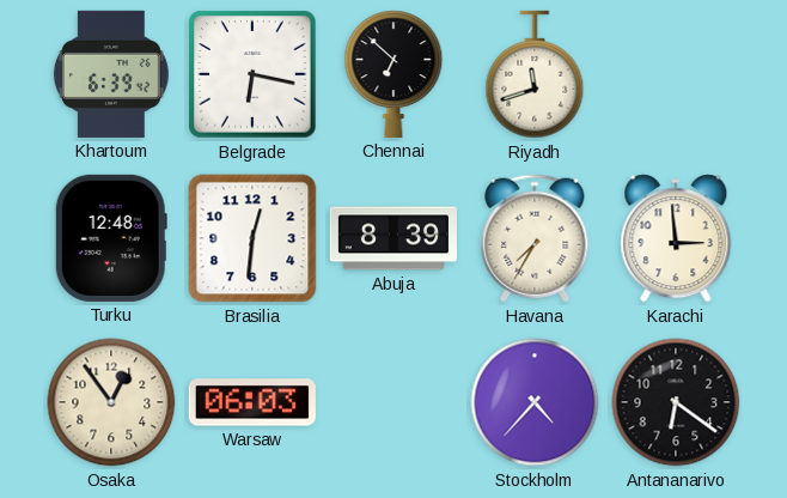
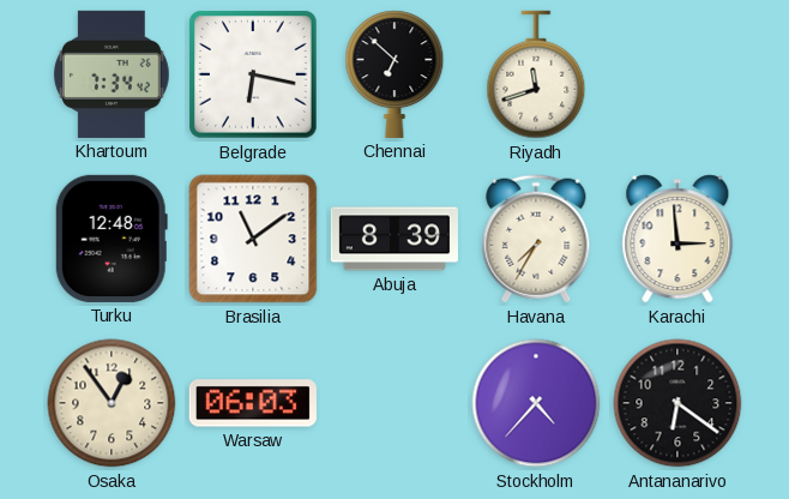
Khartoum: 6:39 -> 7:34 (112, 74)
Brasilia: 12:31 -> 11:09 (253, 239)
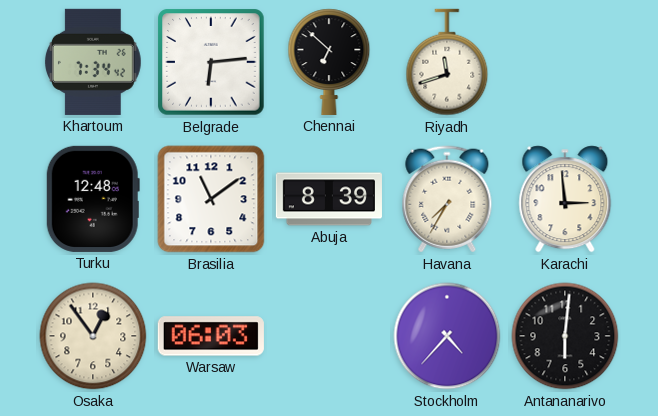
Belgrade: 6:17 -> 6:14 (211, 62)
Antananarivo: 6:21 -> 6:01 (565, 336)
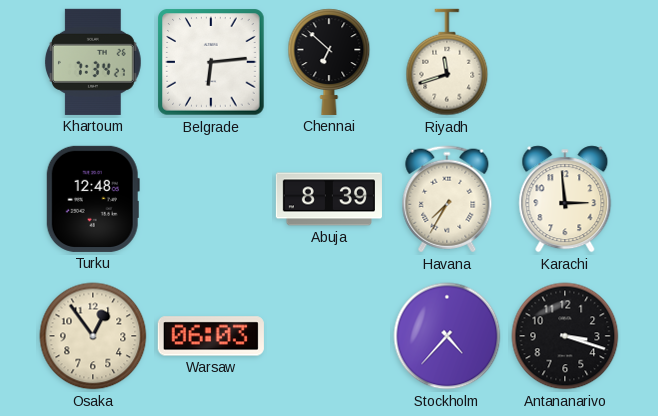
Khartoum: 7:34:42 -> 7:34:27 (93, 62)
Brasilia: 11:09 -> none (211, 199)
Antananarivo: 6:01 -> 3:18 (565, 336)
